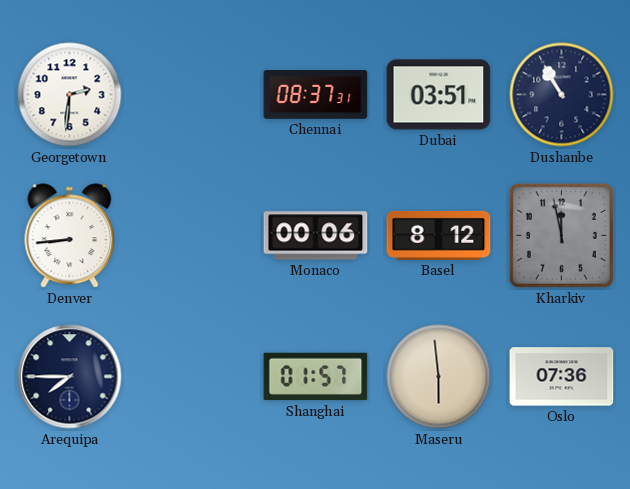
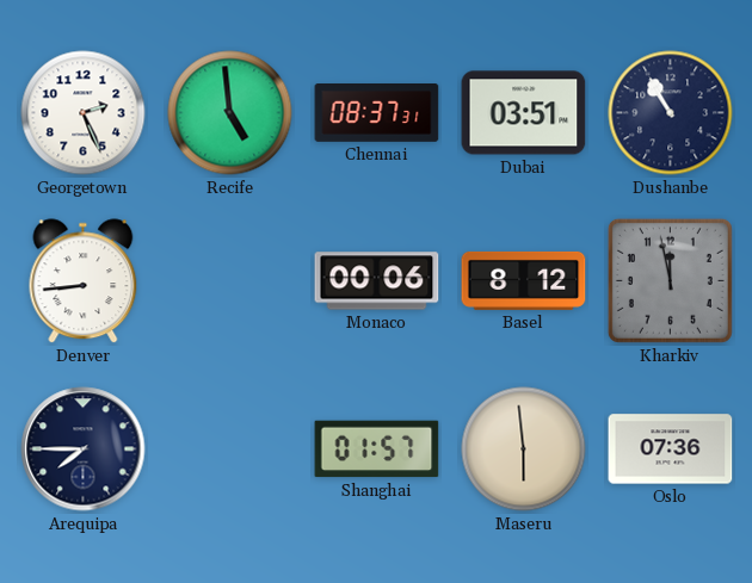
Georgetown: 2:31 -> 2:26 (84, 113)
Recife: none -> 4:59 (230, 113)
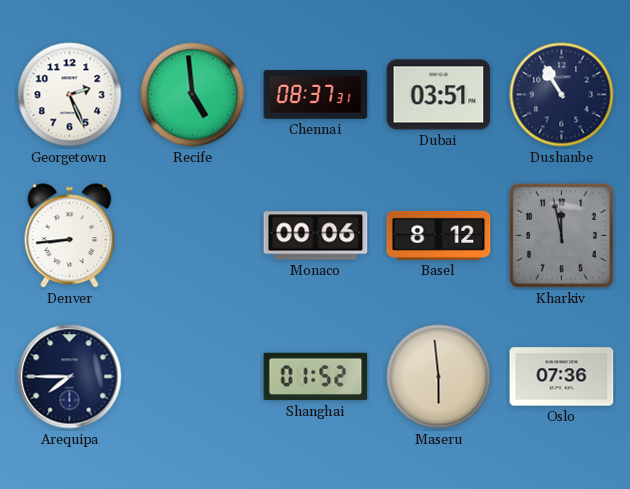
Shanghai: 01:57 -> 01:52 (316, 377)
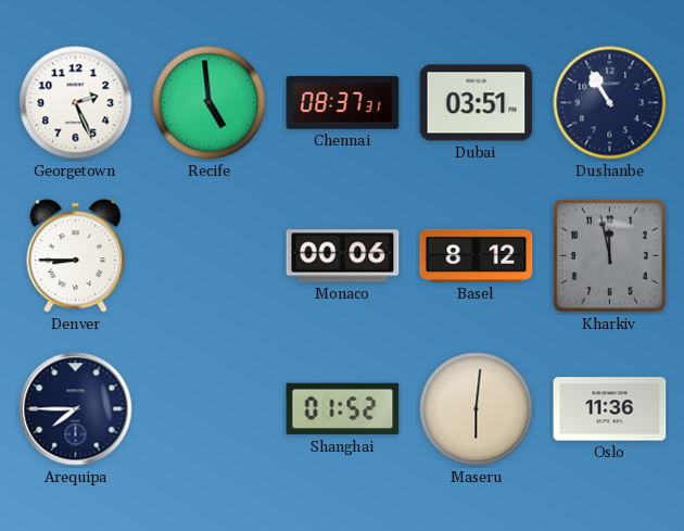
Denver: 8:44 -> 8:45 (76, 256)
Maseru: 5:59 -> 6:01 (477, 409)
Oslo: 07:36 -> 11:36 (610, 409)
